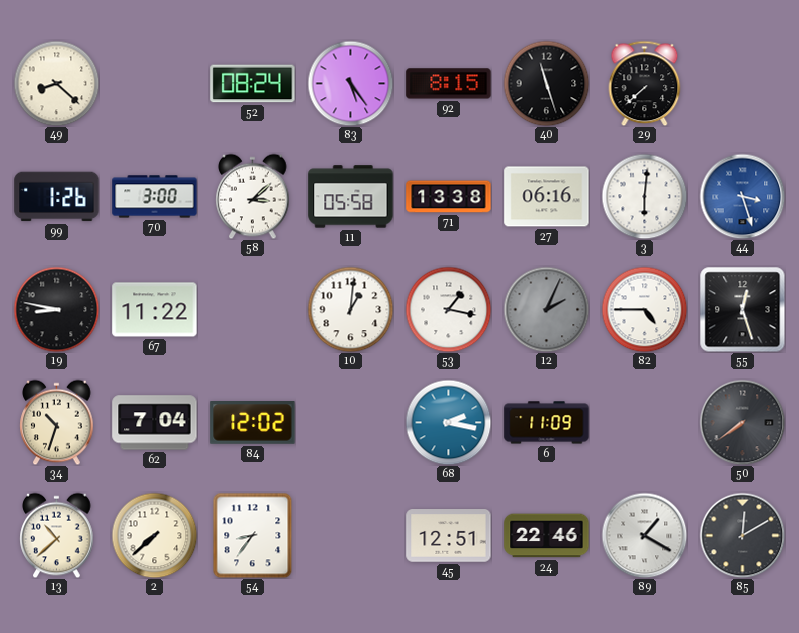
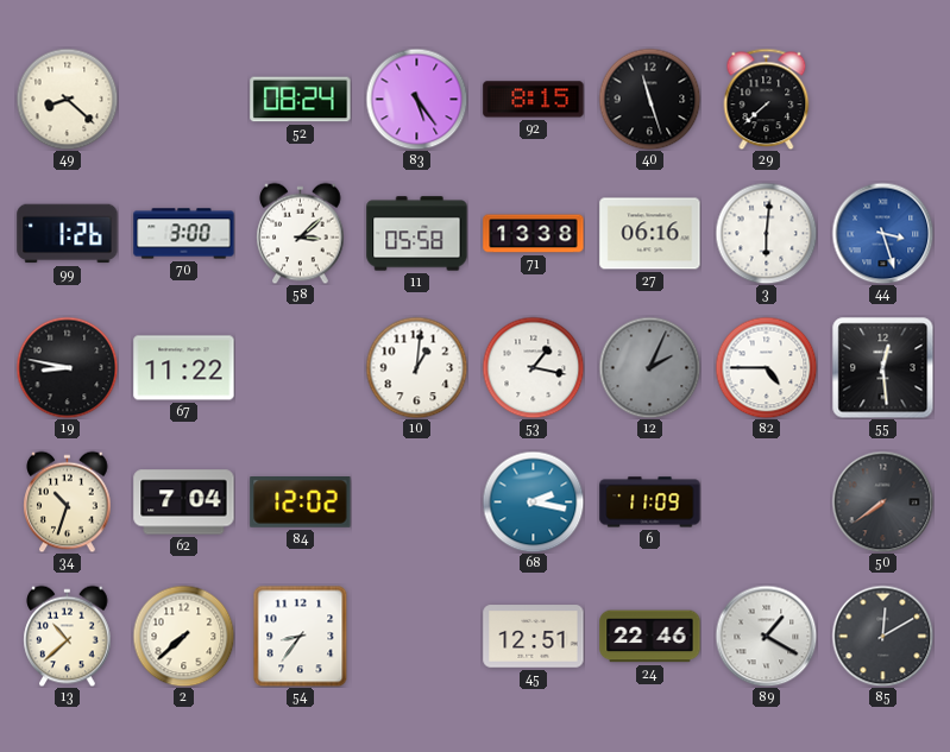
55: 12:27 -> 12:29 (882, 367)
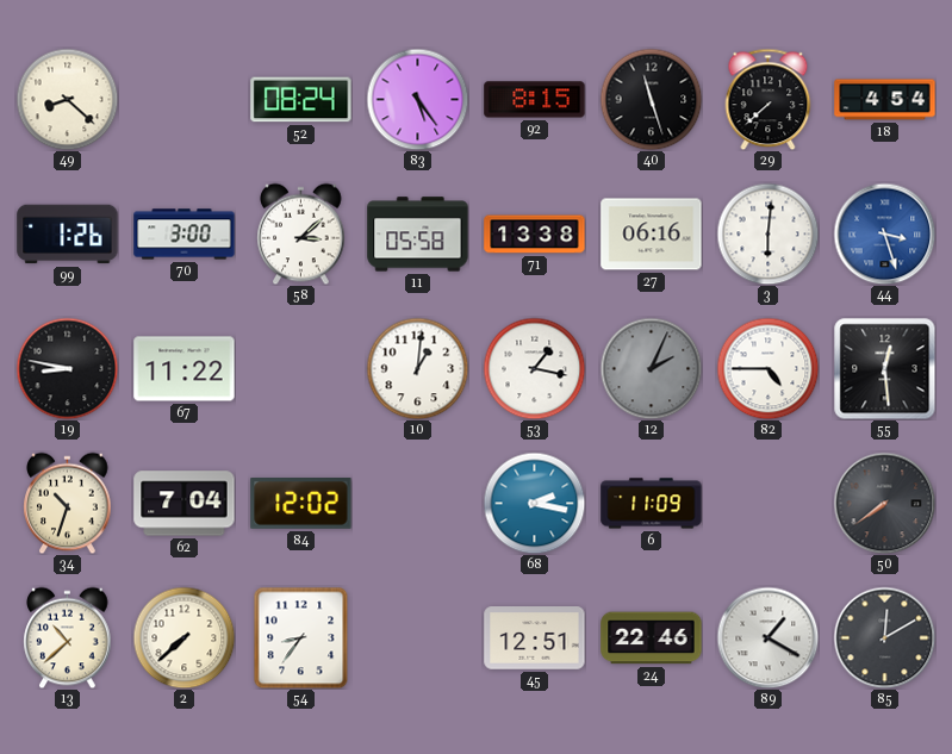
18: none -> 4:54 (885, 100)
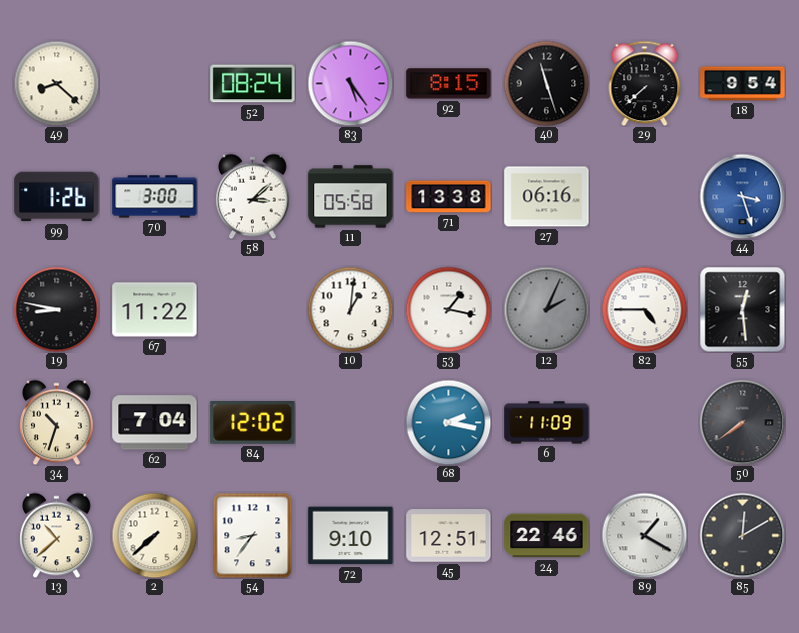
18: 4:54 -> 9:54 (743, 84)
3: 6:01 -> none (767, 233)
72: none -> 9:10 (351, 536)
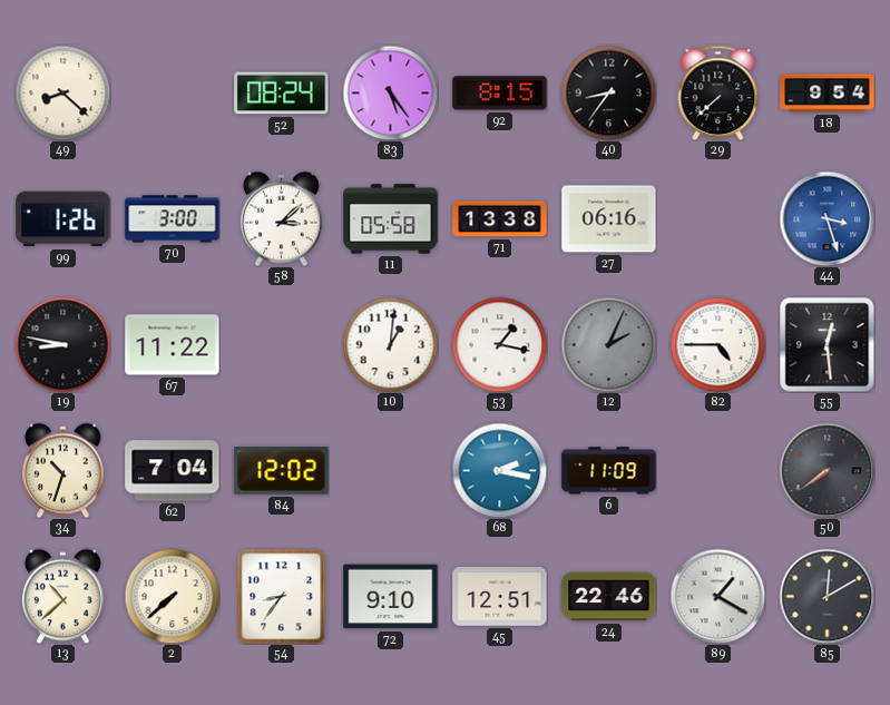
40: 11:27 -> 8:36 (608, 92)
